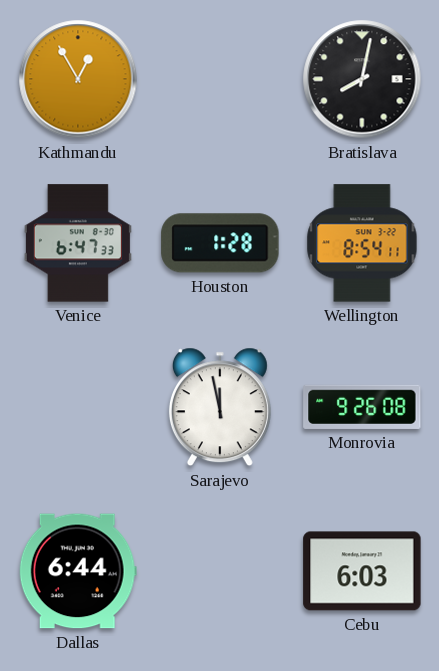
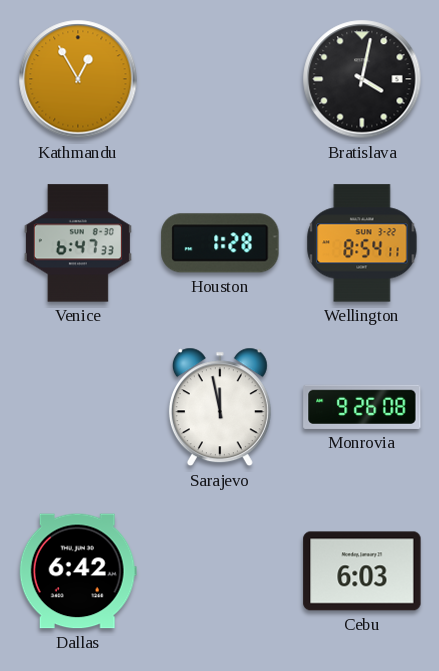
Bratislava: 8:02 -> 4:02 (362, 79)
Dallas: 6:44 -> 6:42 (78, 571)
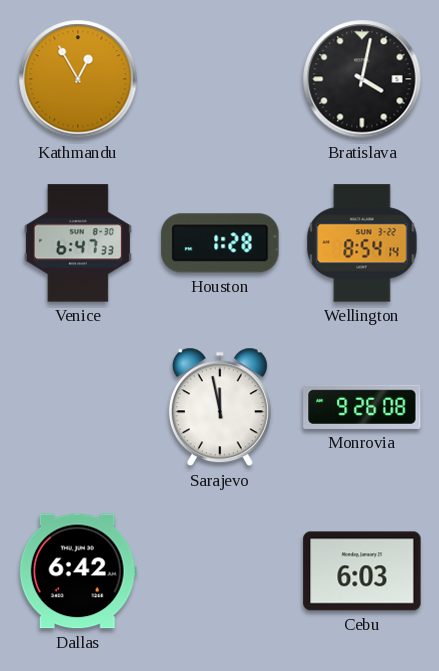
Wellington: 8:54:11 -> 8:54:14 (362, 243)
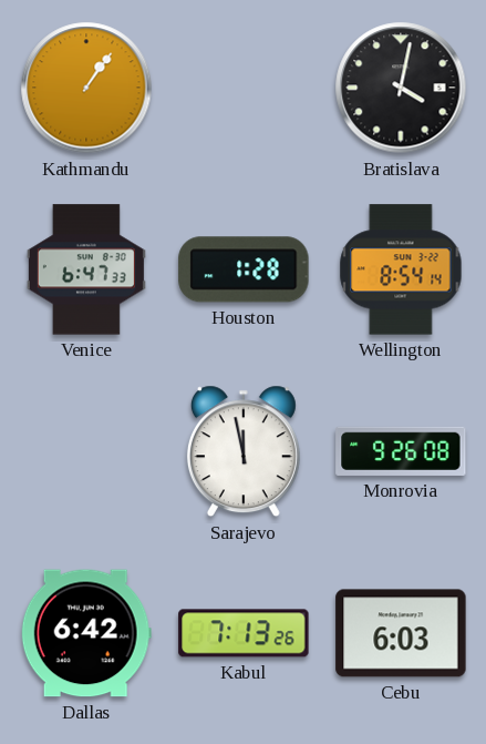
Kathmandu: 12:55 -> 1:06 (86, 88)
Kabul: none -> 7:13 (244, 633)
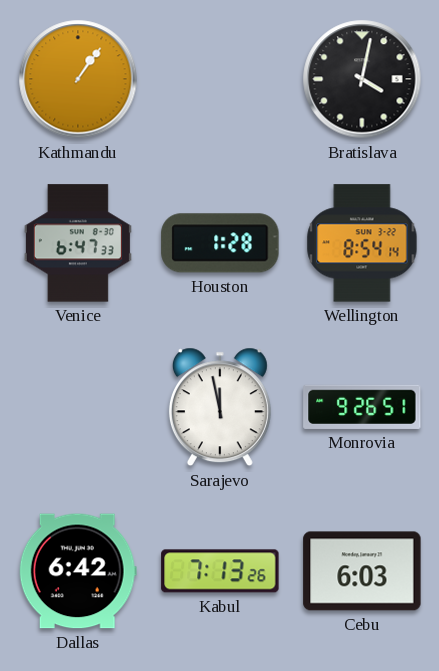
Monrovia: 9:26:08 -> 9:26:51 (362, 407)
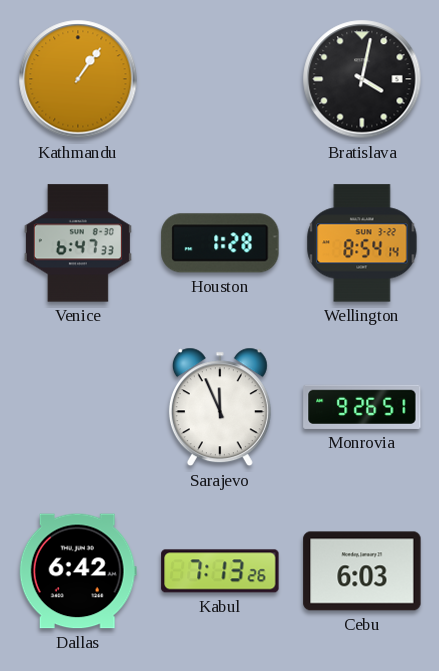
Sarajevo: 11:58 -> 11:56 (220, 407)
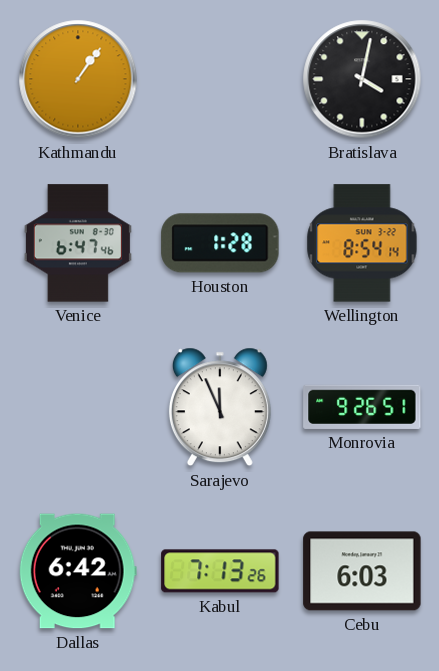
Venice: 6:47:33 -> 6:47:46 (78, 243)
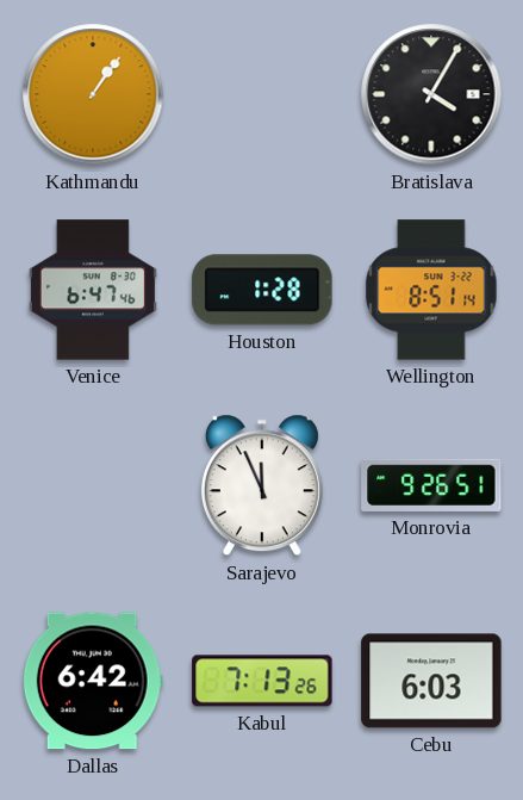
Bratislava: 4:02 -> 4:05 (431, 94)
Wellington: 8:54 -> 8:51 (431, 290)
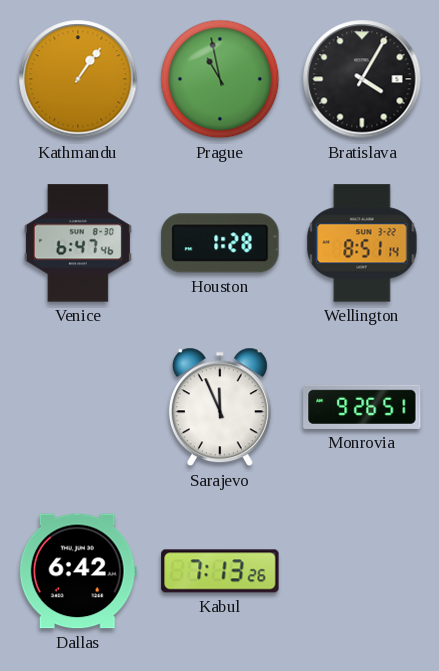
Prague: none -> 10:58 (220, 79)
Cebu: 6:03 -> none (431, 681)
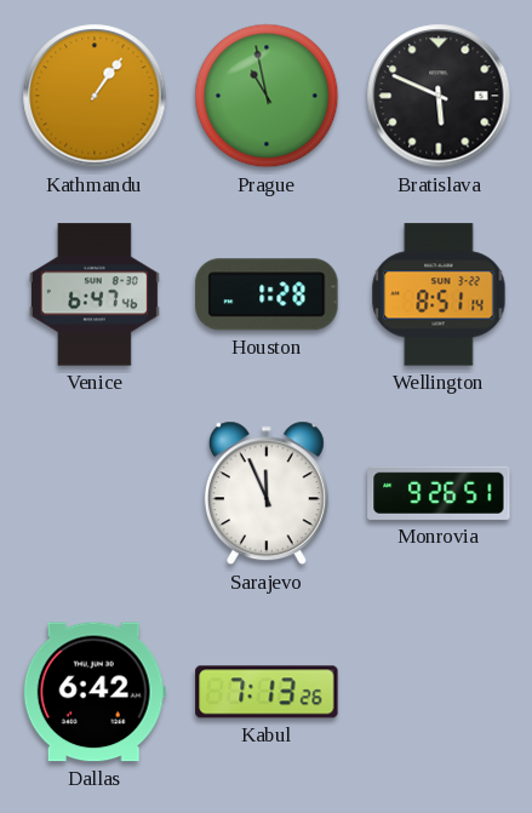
Bratislava: 4:05 -> 5:49 (439, 96)
